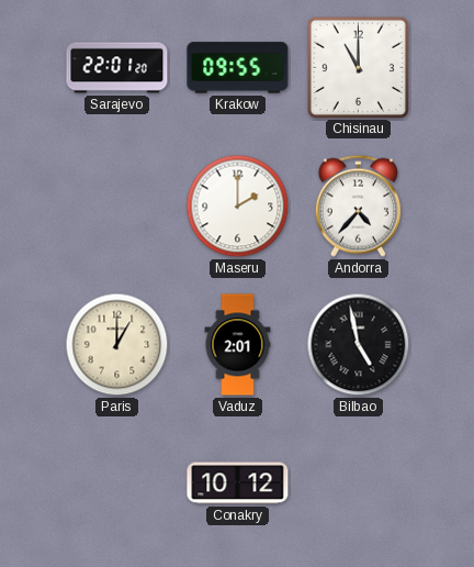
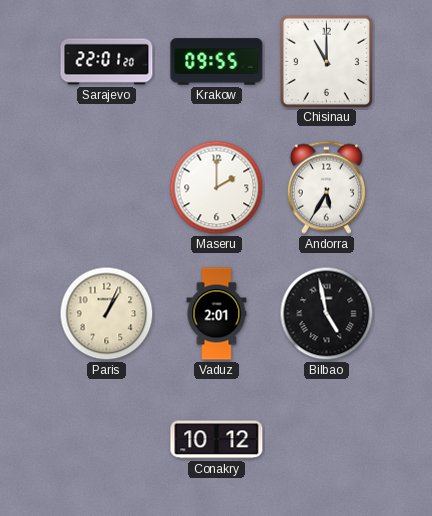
Andorra: 4:37 -> 5:35 (326, 187)
Paris: 1:00 -> 1:04 (107, 314)
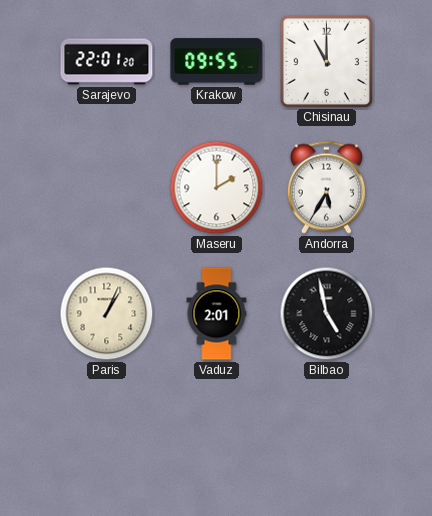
Conakry: 10:12 -> none (217, 440)
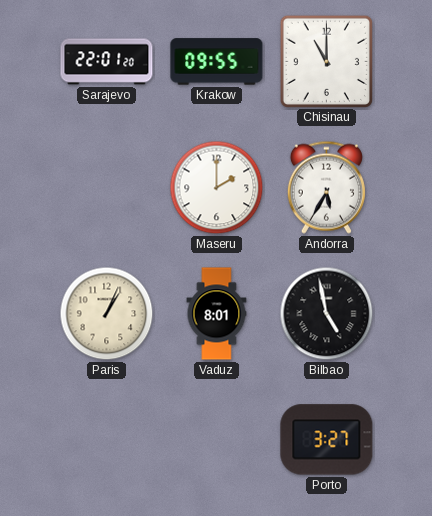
Vaduz: 2:01 -> 8:01 (217, 314)
Porto: none -> 3:27 (327, 440)
